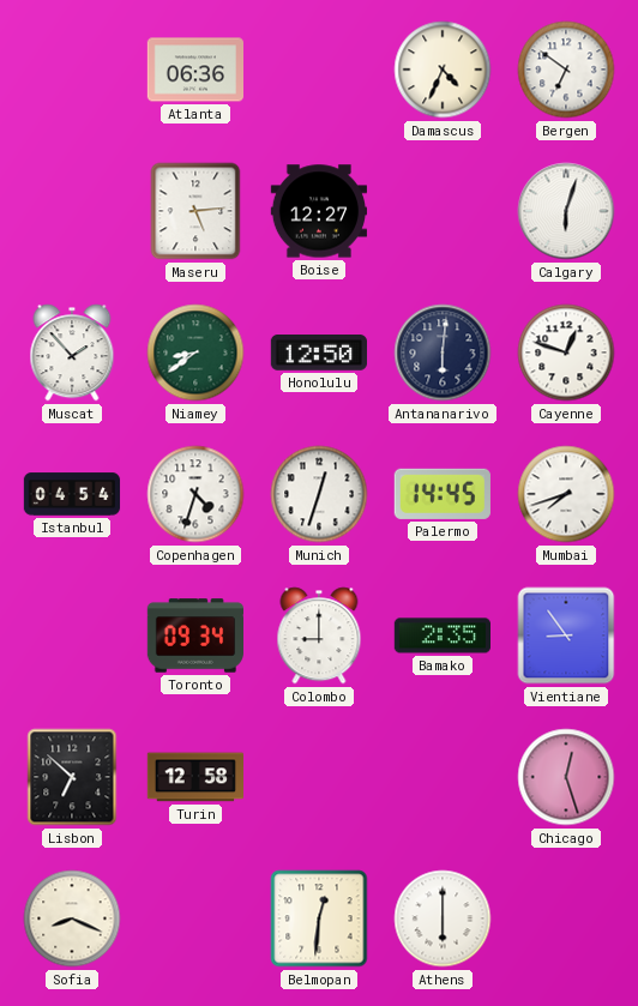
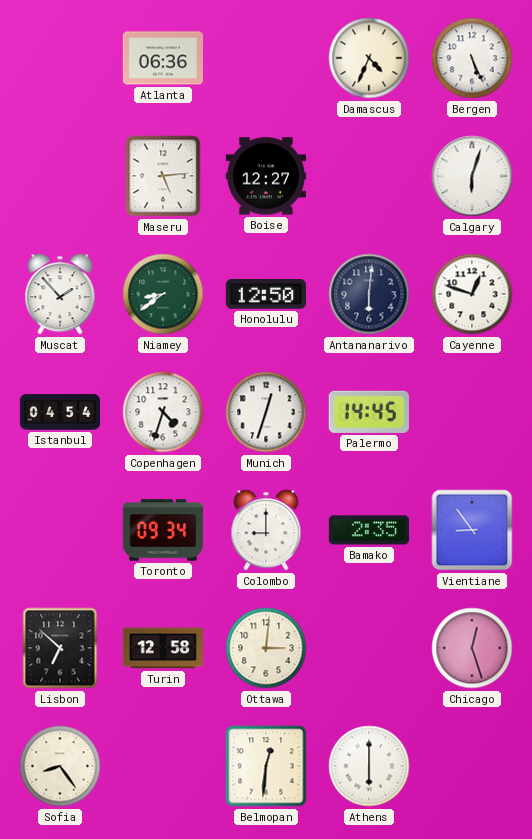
Bergen: 6:51 -> 5:26 (472, 58)
Mumbai: 7:42 -> none (566, 494)
Ottawa: none -> 3:01 (266, 648)
Sofia: 8:19 -> 8:24 (60, 766)
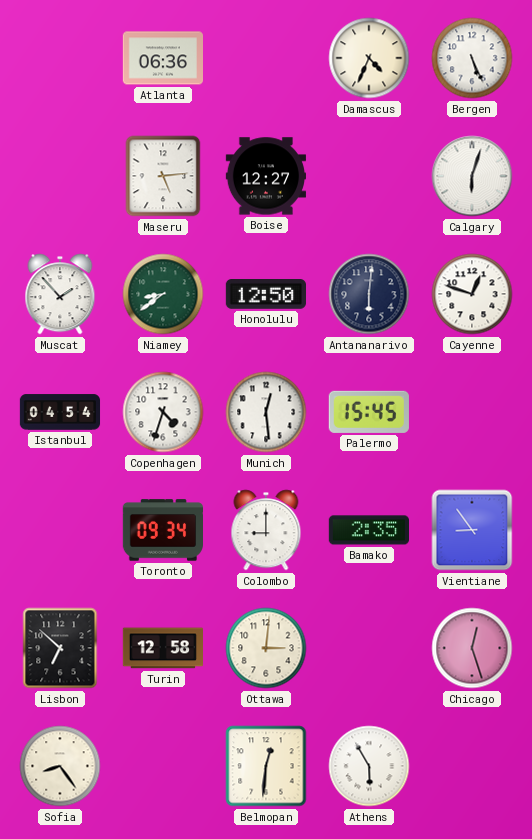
Munich: 12:33 -> 12:29 (266, 412)
Palermo: 14:45 -> 15:45 (369, 412)
Athens: 6:00 -> 5:55 (369, 766)
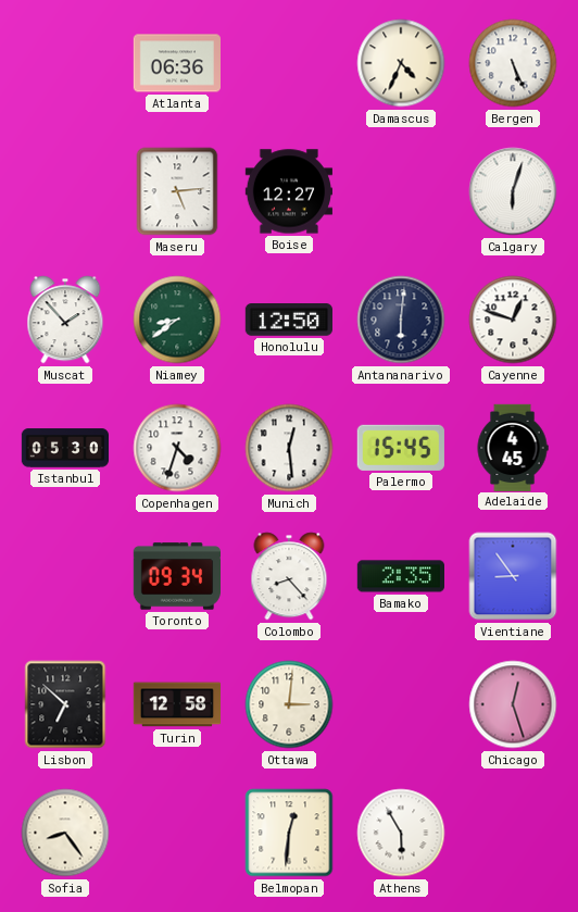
Istanbul: 04:54 -> 05:30 (65, 448)
Adelaide: none -> 4:45 (513, 447)
Colombo: 9:00 -> 8:23 (289, 576)
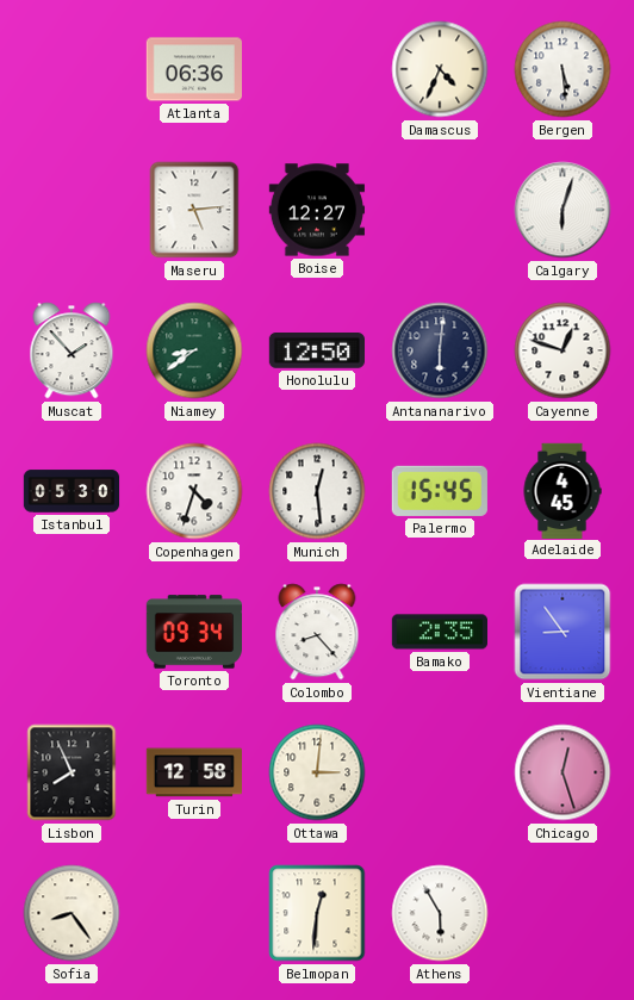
Bergen: 5:26 -> 5:29 (562, 69)
Lisbon: 6:52 -> 7:56 (72, 772)
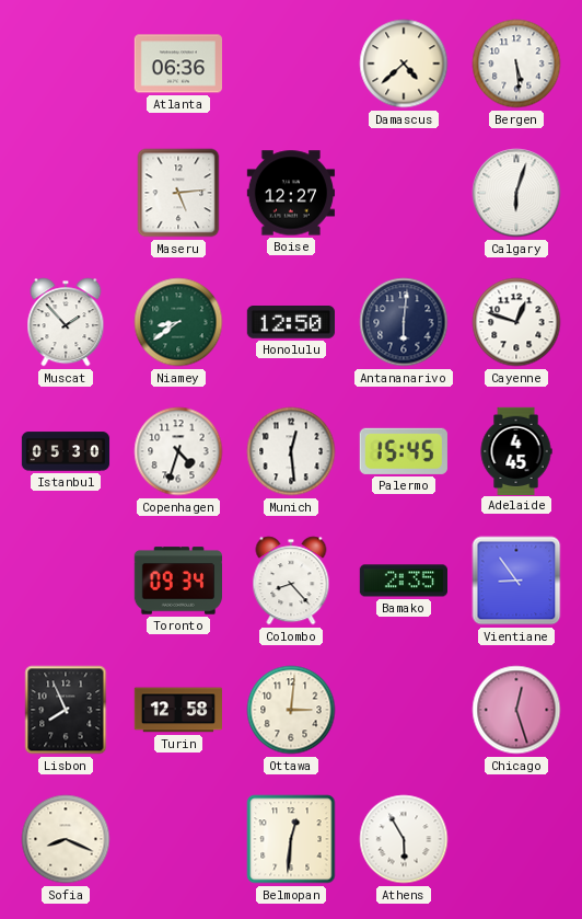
Damascus: 4:34 -> 4:38 (404, 64)
Sofia: 8:24 -> 8:19 (66, 839)
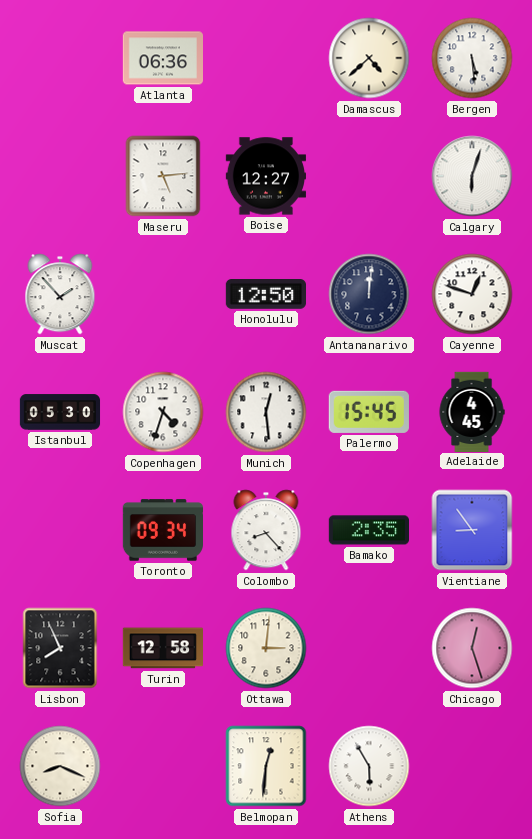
Niamey: 8:39 -> none (178, 322)
Antananarivo: 6:01 -> 12:01 (369, 294)
